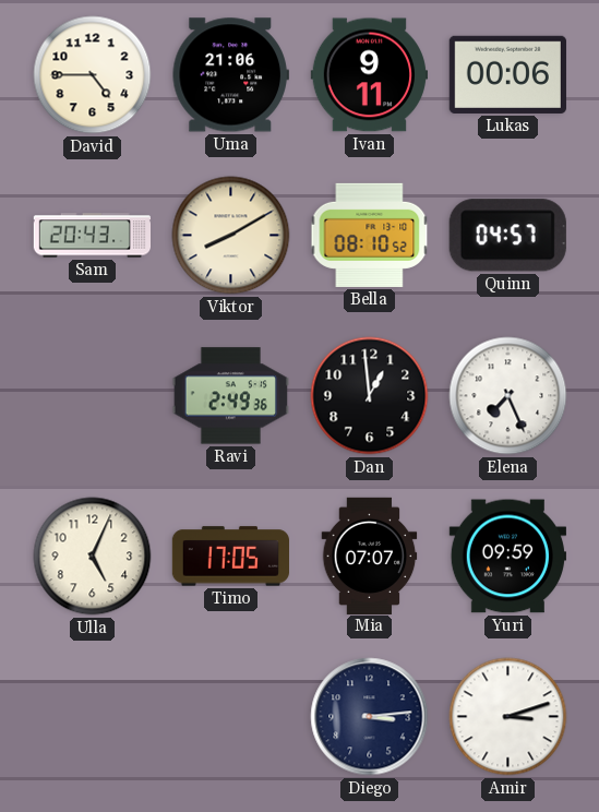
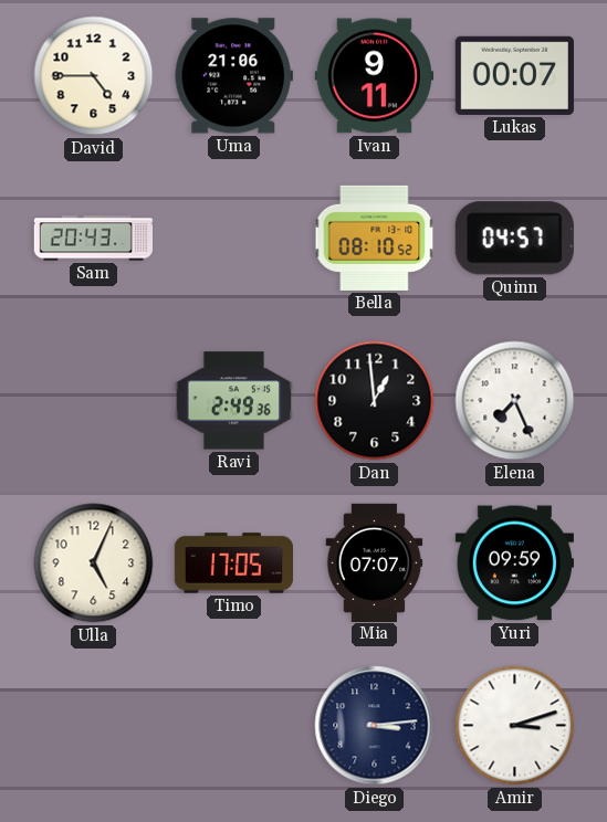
Lukas: 00:06 -> 00:07 (514, 75)
Viktor: 8:10 -> none (231, 236)
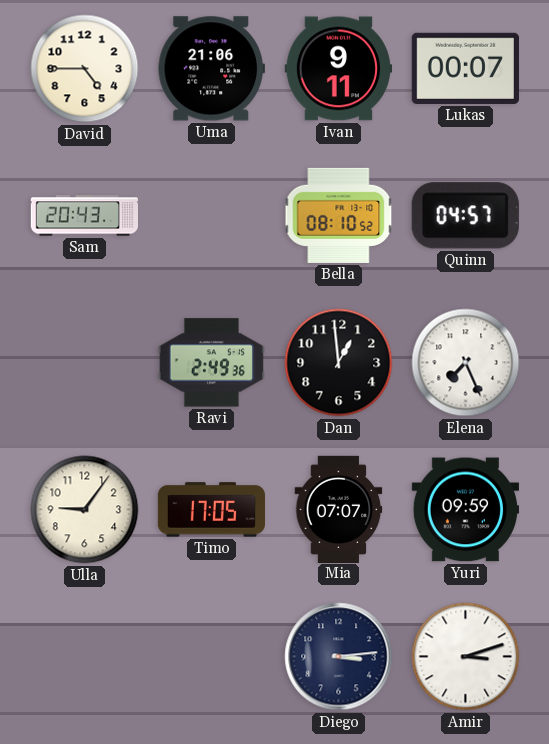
Ulla: 5:04 -> 9:06 (85, 510)
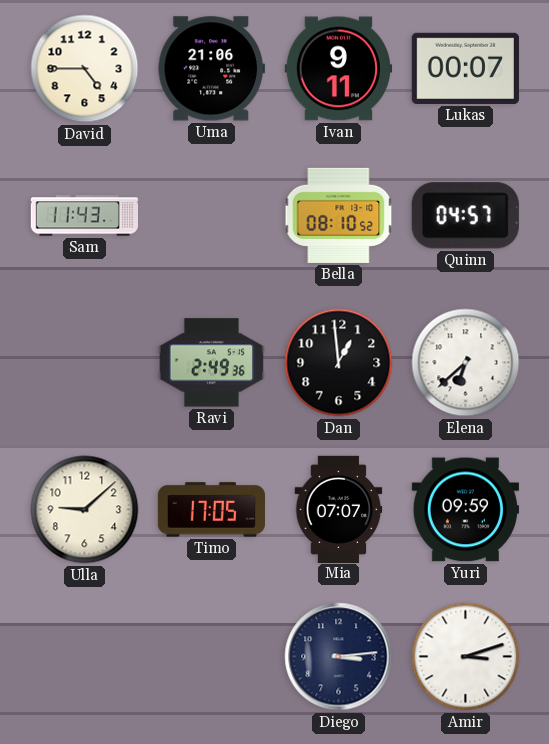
Sam: 20:43 -> 11:43 (84, 216)
Elena: 7:26 -> 6:38 (466, 363)
Ulla: 9:06 -> 9:08 (85, 510)
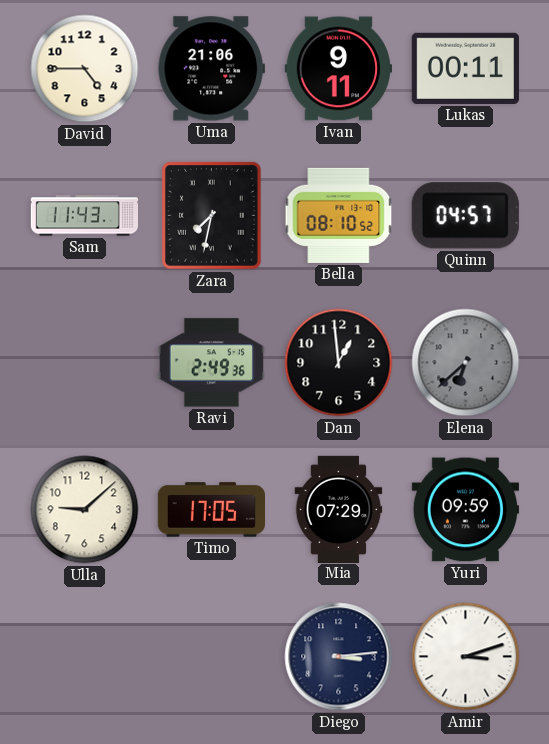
Lukas: 00:07 -> 00:11 (465, 68)
Zara: none -> 7:32 (212, 216)
Elena dial: white -> grey (466, 363)
Mia: 07:07 -> 07:29 (339, 509)
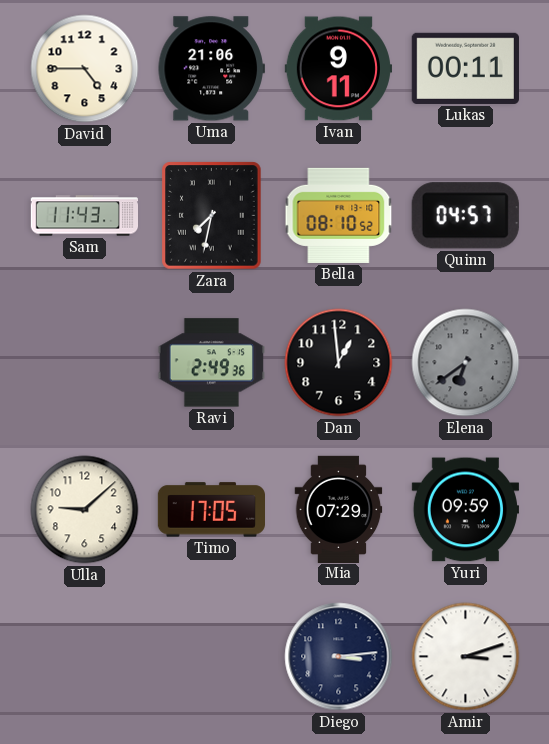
Elena: 6:38 -> 6:39 (466, 363)
